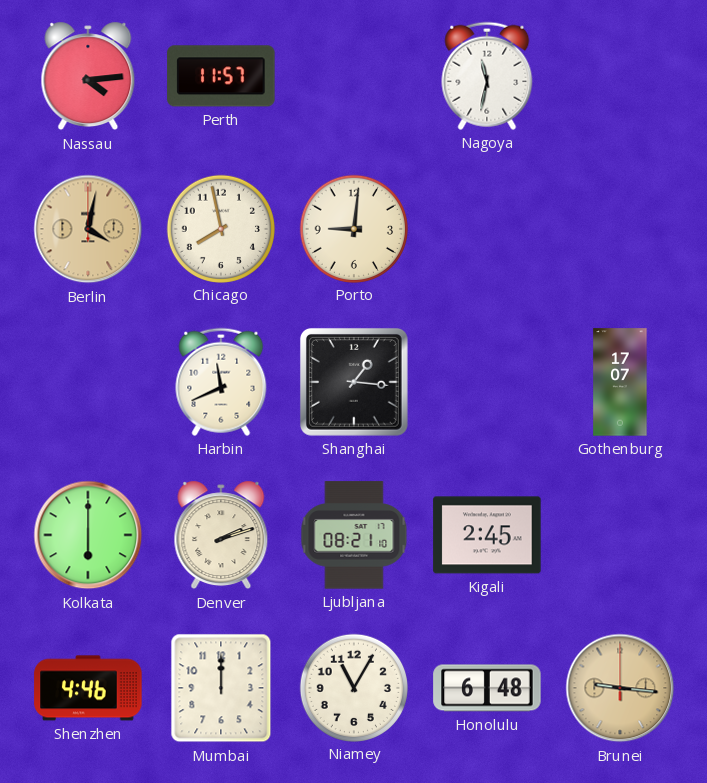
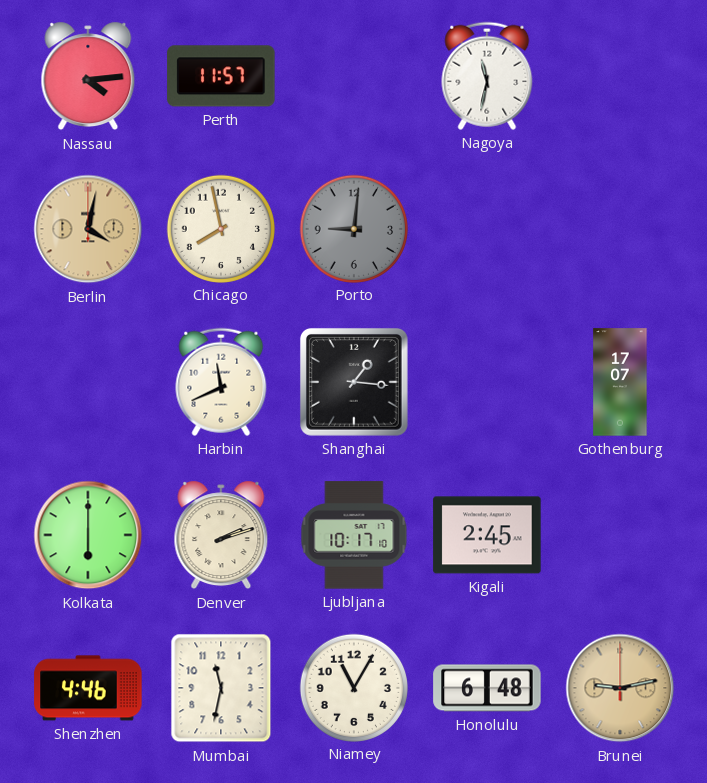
Porto dial: cream -> grey (353, 228)
Ljubljana: 08:21 -> 10:17 (354, 535)
Mumbai: 12:00 -> 11:32 (221, 688)
Brunei: 9:16 -> 9:13 (620, 688)
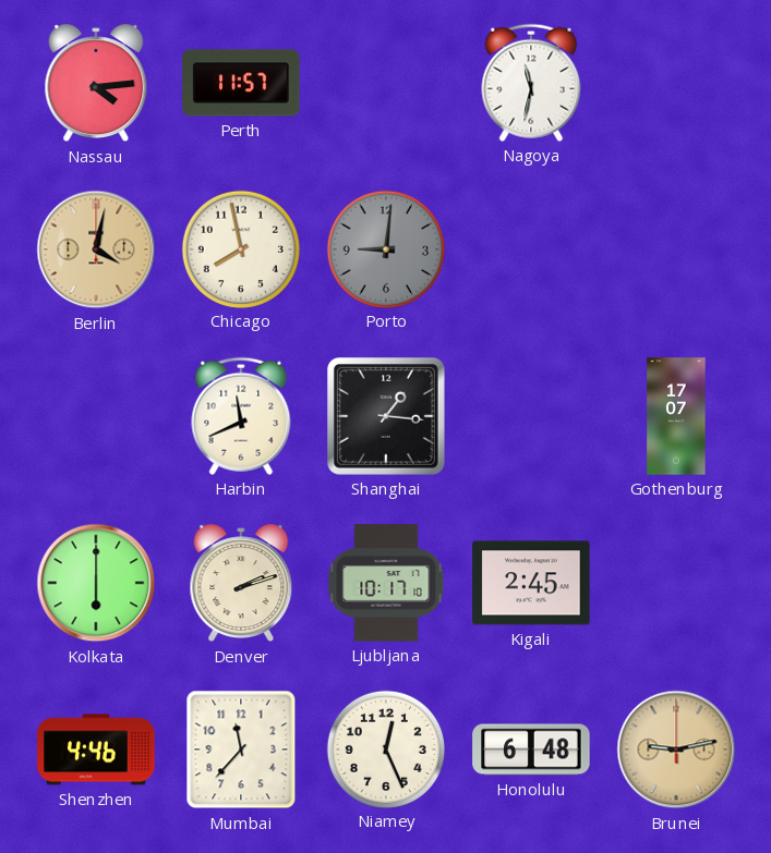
Mumbai: 11:32 -> 11:37 (241, 750)
Niamey: 11:05 -> 12:26 (385, 748)
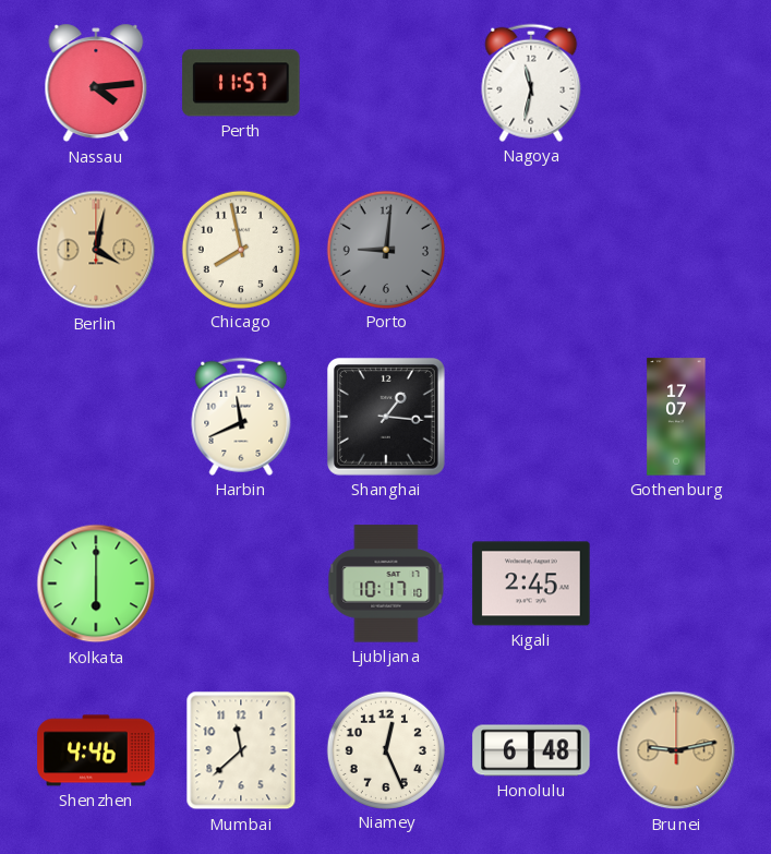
Denver: 2:12 -> none (241, 583)
Mumbai: 11:37 -> 11:38 (241, 750)
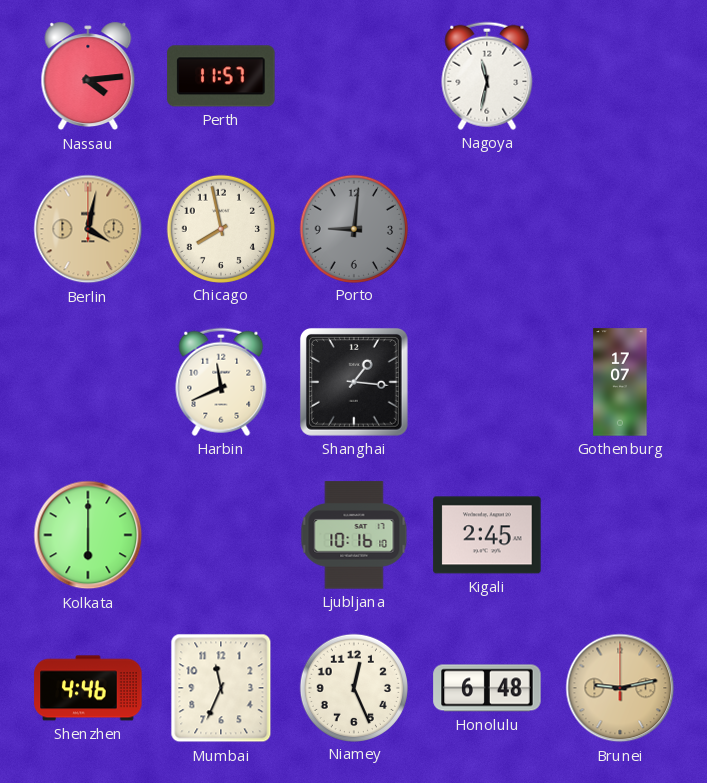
Ljubljana: 10:17 -> 10:16 (354, 535)
Mumbai: 11:38 -> 11:34 (221, 688)
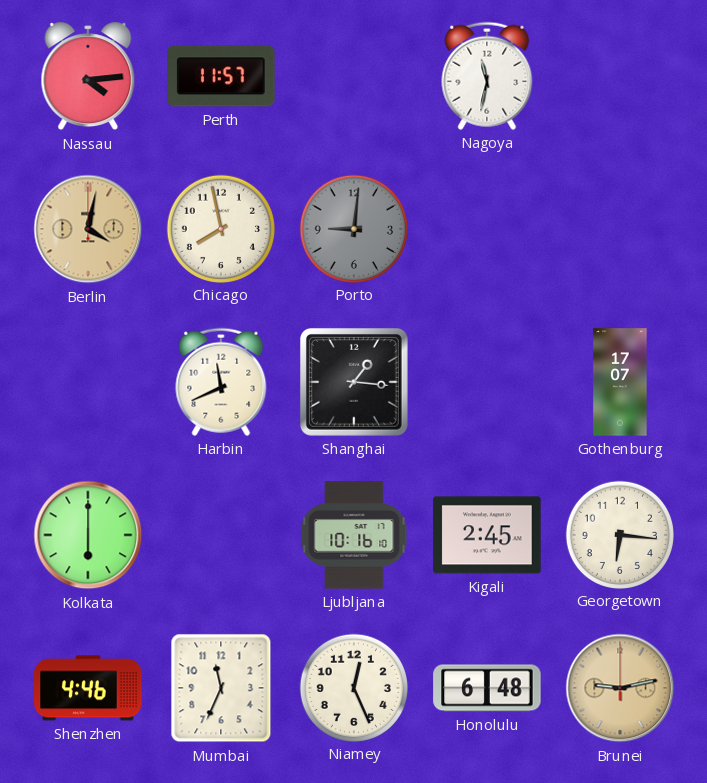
Georgetown: none -> 6:16 (619, 534)
